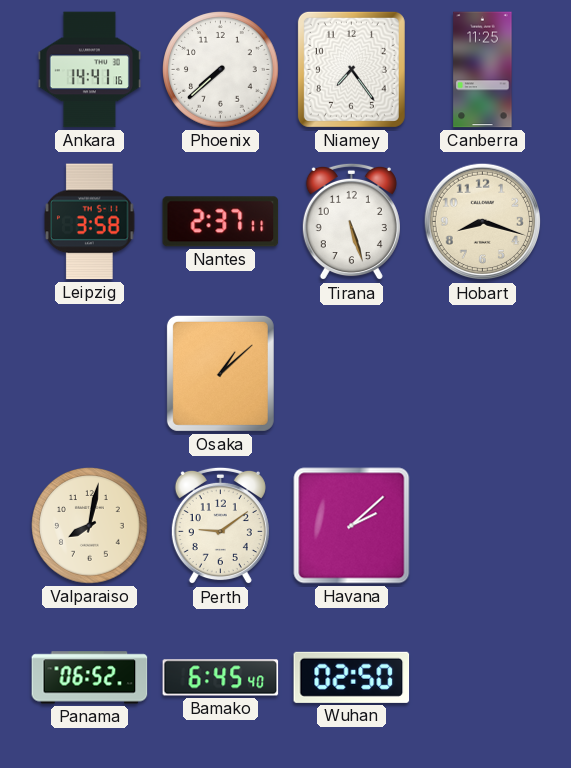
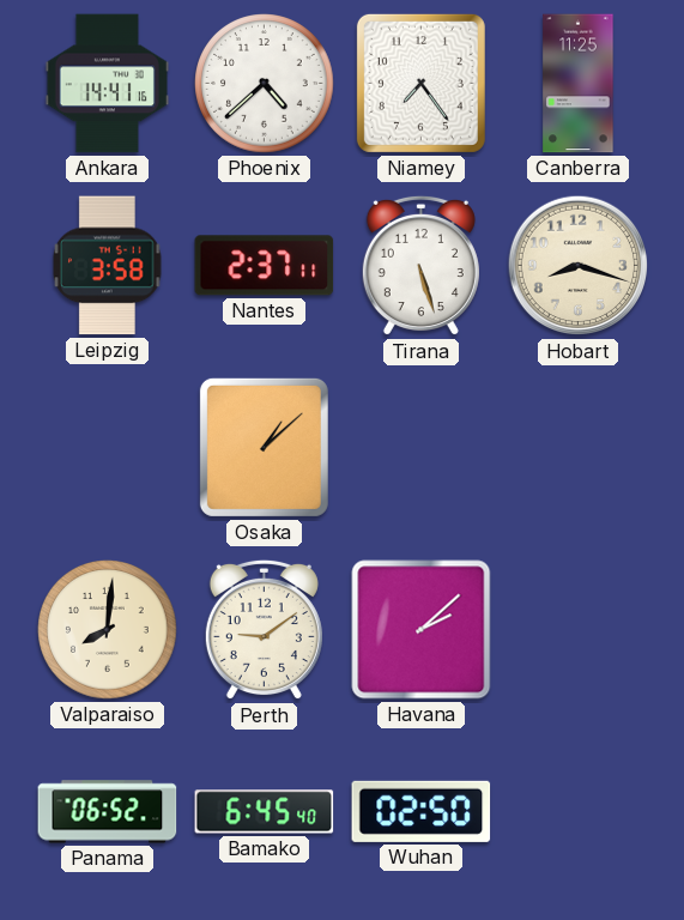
Phoenix: 7:38 -> 4:38 (265, 84)
Valparaiso: 8:02 -> 8:01 (108, 630)
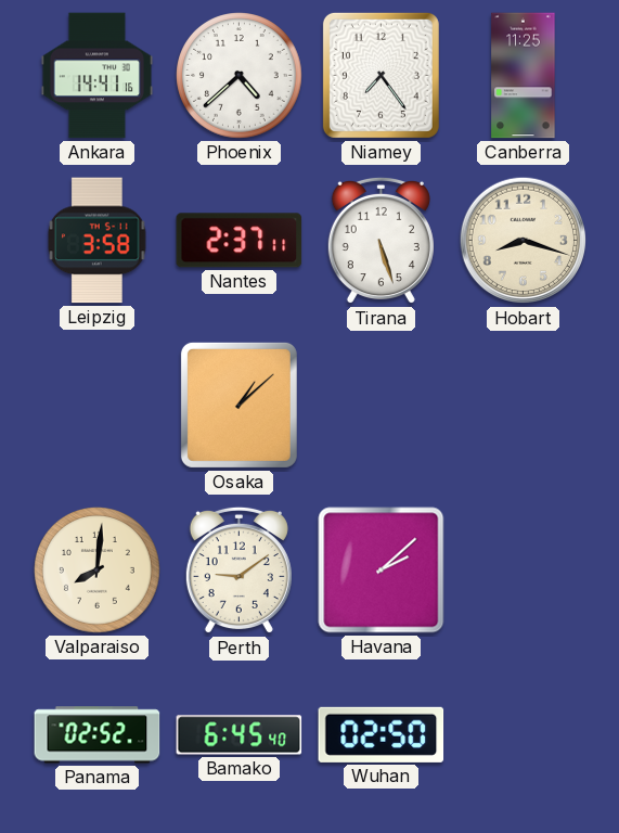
Panama: 06:52 -> 02:52 (98, 735)
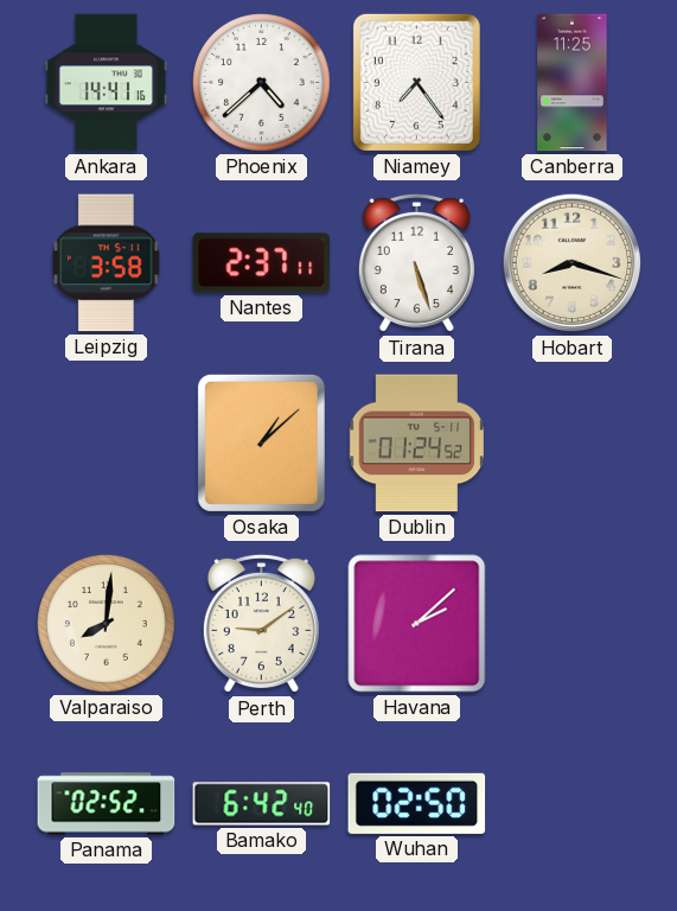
Dublin: none -> 01:24 (416, 444)
Bamako: 6:45 -> 6:42 (262, 804)
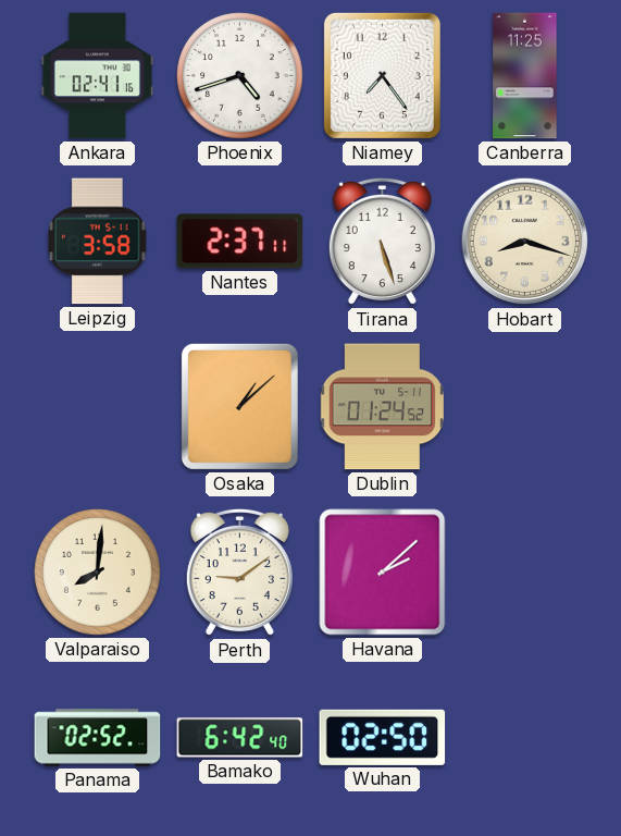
Ankara: 14:41 -> 02:41 (97, 76)
Phoenix: 4:38 -> 4:42 (240, 76)
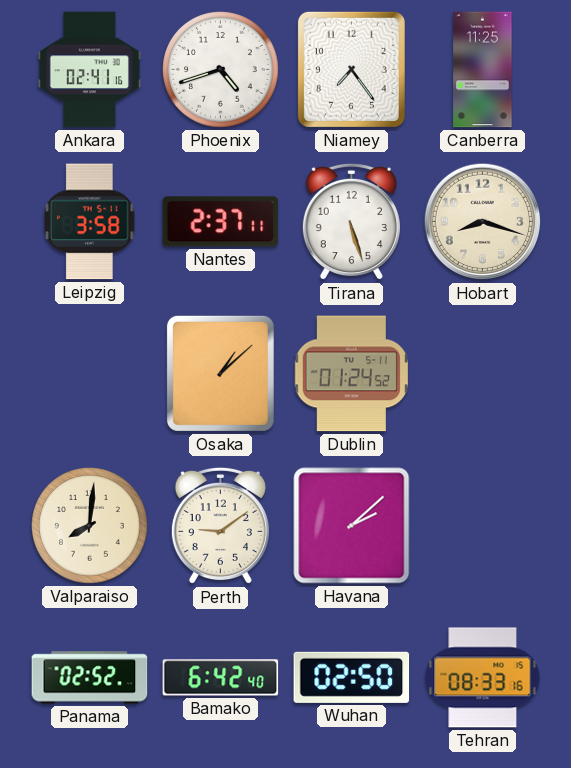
Tehran: none -> 08:33 (483, 678)
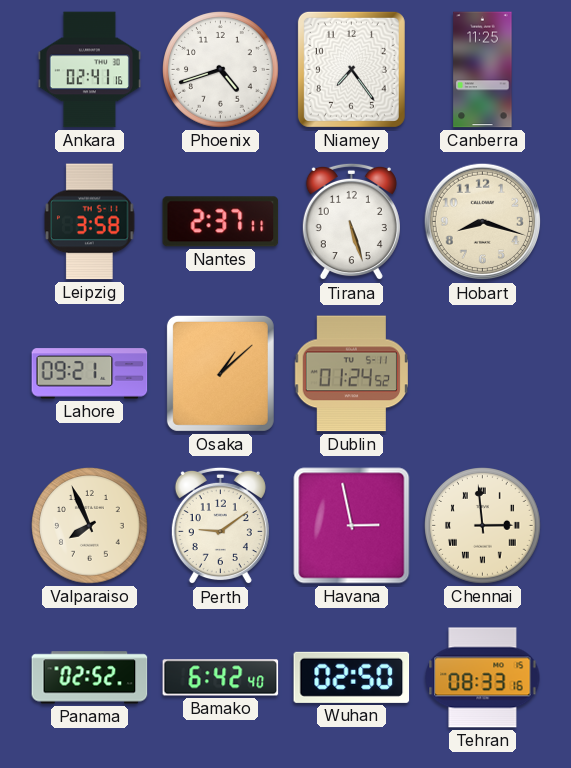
Lahore: none -> 09:21 (90, 374)
Valparaiso: 8:01 -> 7:56 (90, 526)
Havana: 2:08 -> 2:58 (352, 526)
Chennai: none -> 2:59 (483, 526)
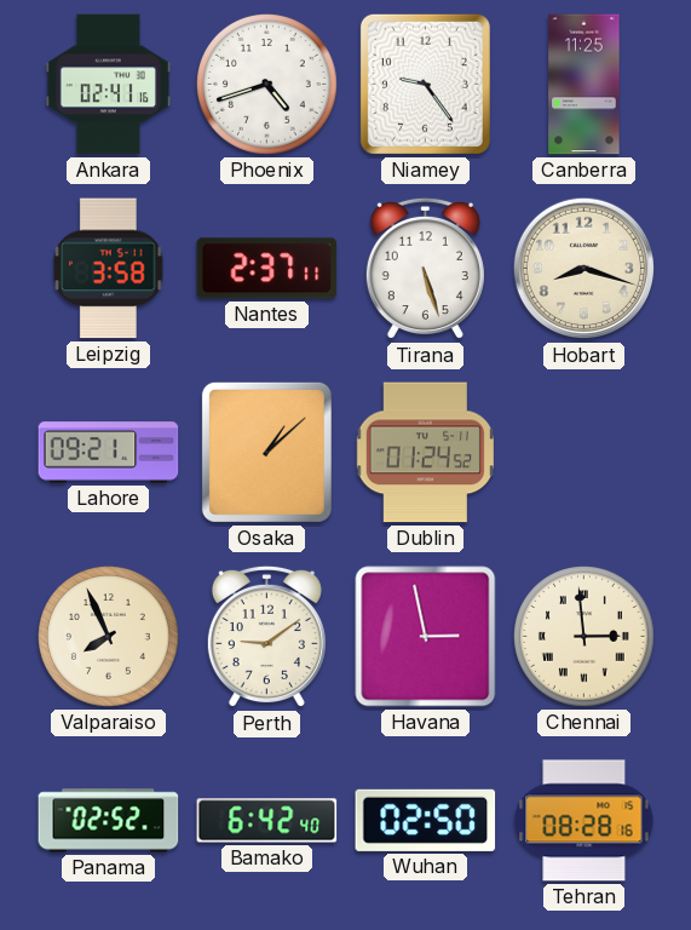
Niamey: 7:24 -> 9:24 (425, 84)
Tehran: 08:33 -> 08:28 (585, 821)
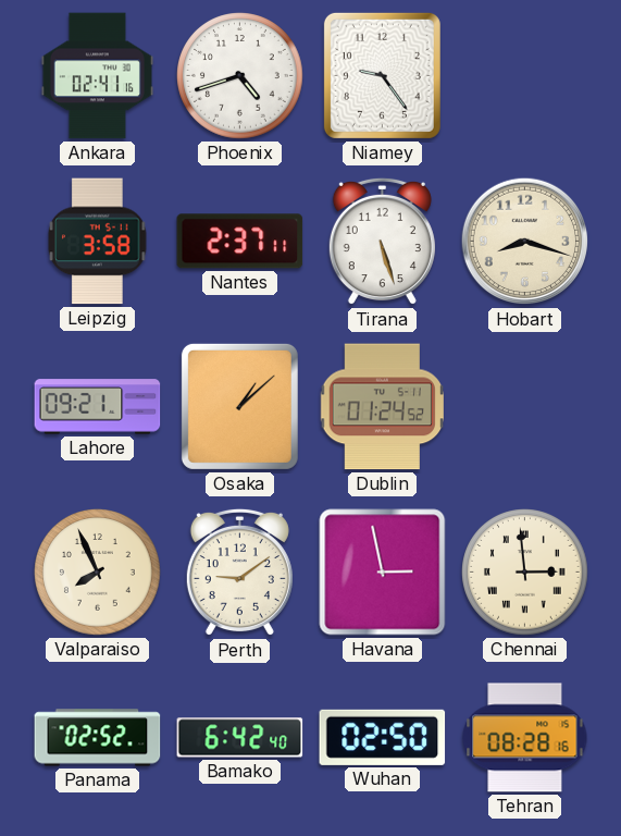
Canberra: 11:25 -> none (585, 85)
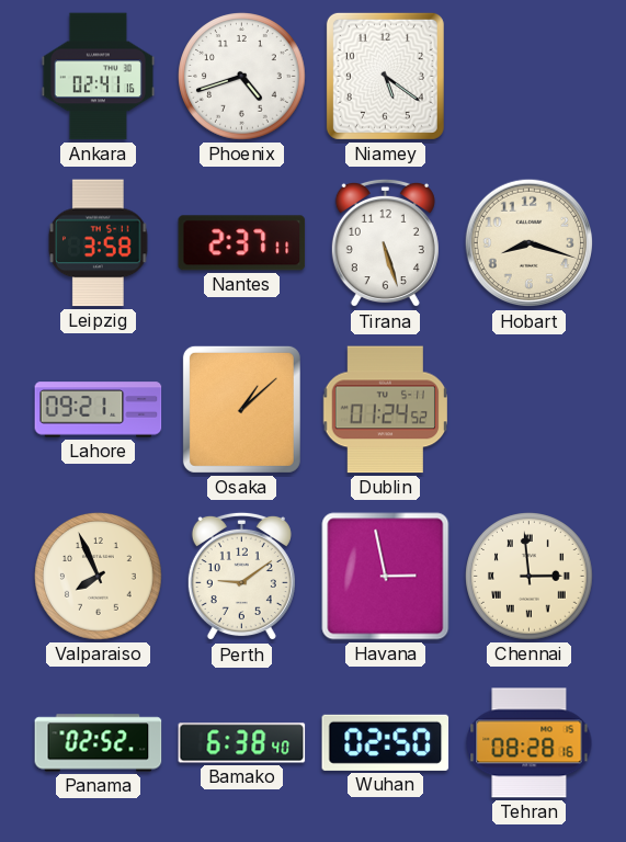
Niamey: 9:24 -> 5:21 (385, 76)
Bamako: 6:42 -> 6:38 (242, 743)
